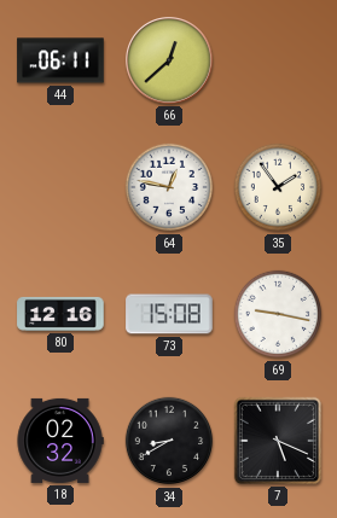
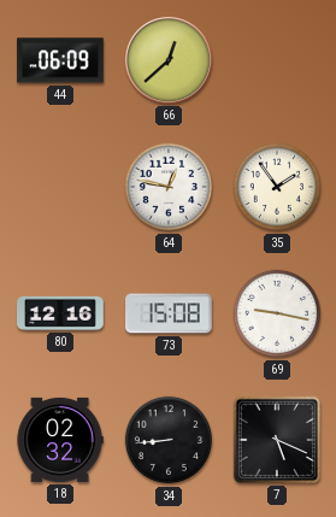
44: 06:11 -> 06:09 (60, 60)
34: 8:40 -> 8:44 (169, 440)
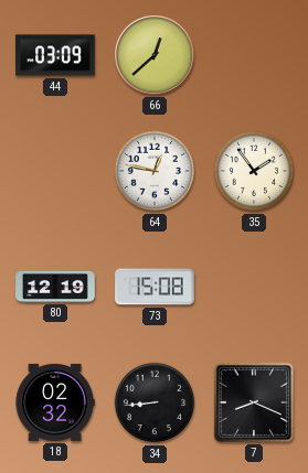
44: 06:09 -> 03:09 (55, 55)
80: 12:16 -> 12:19 (55, 287)
69: 9:17 -> none (277, 313)
7: 5:19 -> 8:19 (254, 402)
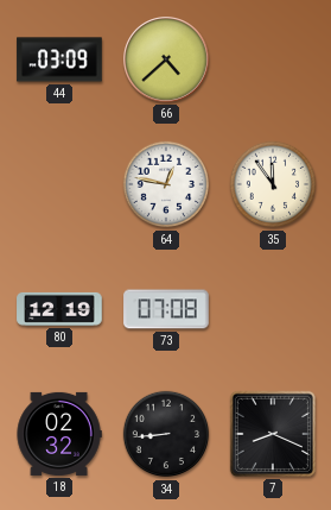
66: 12:38 -> 4:38 (167, 61)
35: 1:54 -> 11:54 (273, 184)
73: 15:08 -> 07:08 (166, 309)
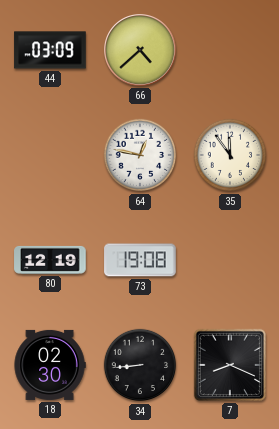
73: 07:08 -> 19:08 (140, 260)
18: 02:32 -> 02:30 (50, 365)
